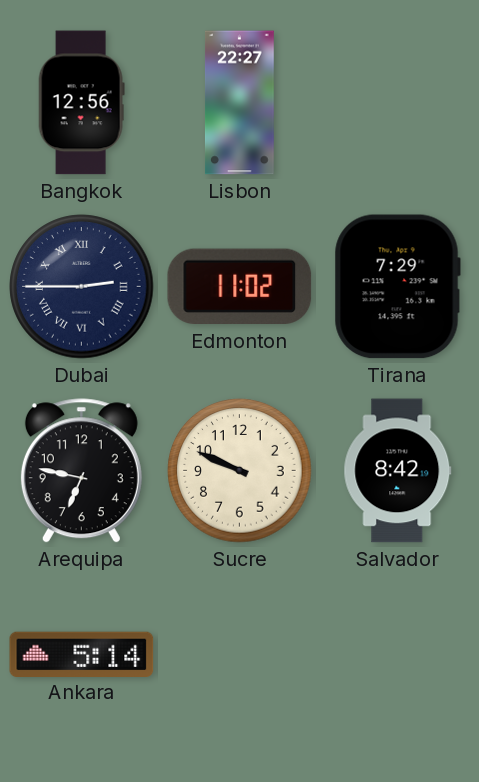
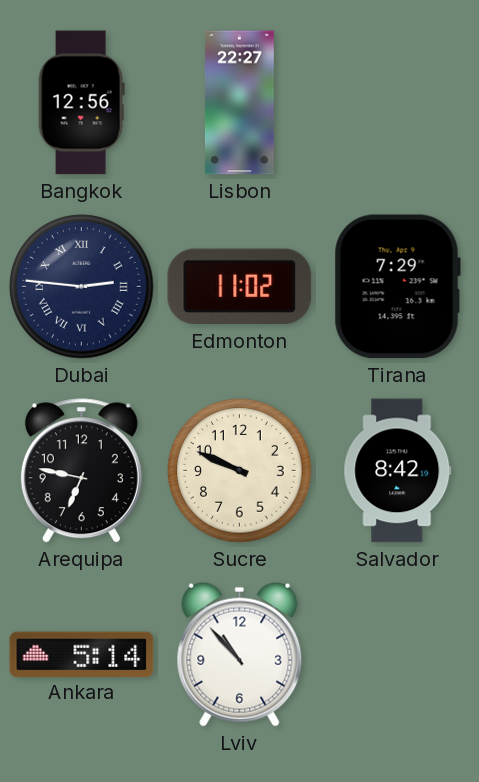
Dubai: 2:45 -> 2:46 (82, 287)
Lviv: none -> 10:53 (240, 654)
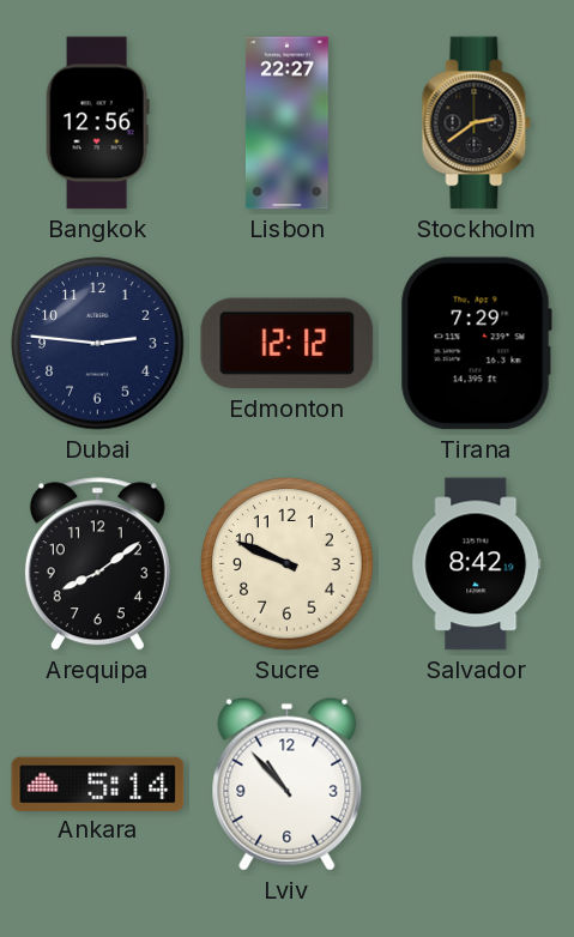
Stockholm: none -> 2:39 (477, 123)
Dubai numerals: Roman -> Arabic (98, 344)
Edmonton: 11:02 -> 12:12 (288, 344)
Arequipa: 6:47 -> 8:09 (97, 564)
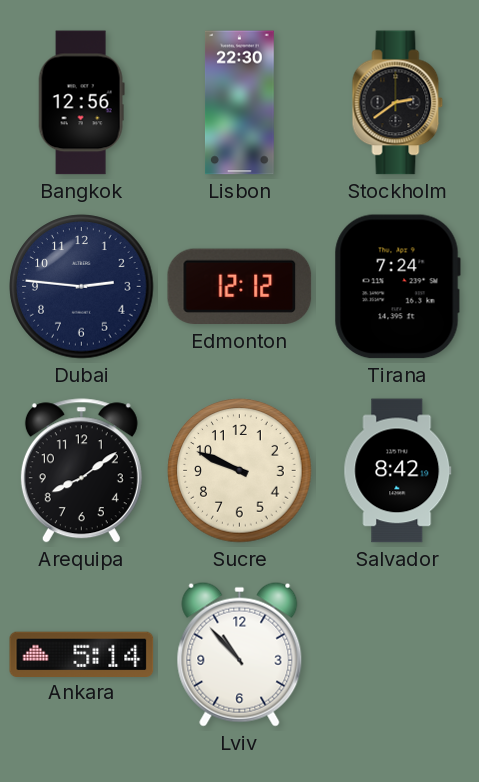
Lisbon: 22:27 -> 22:30 (239, 103)
Tirana: 7:29 -> 7:24 (397, 287)
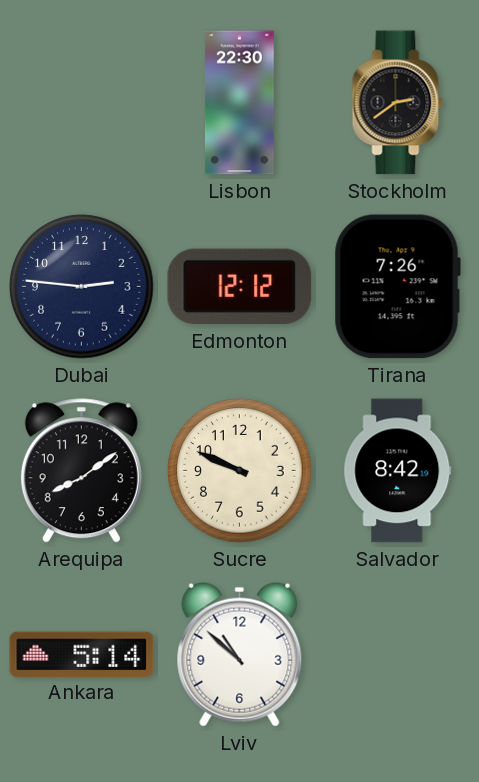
Bangkok: 12:56 -> none (81, 103)
Tirana: 7:24 -> 7:26 (397, 287)
Lviv: 10:53 -> 10:52 (240, 654)
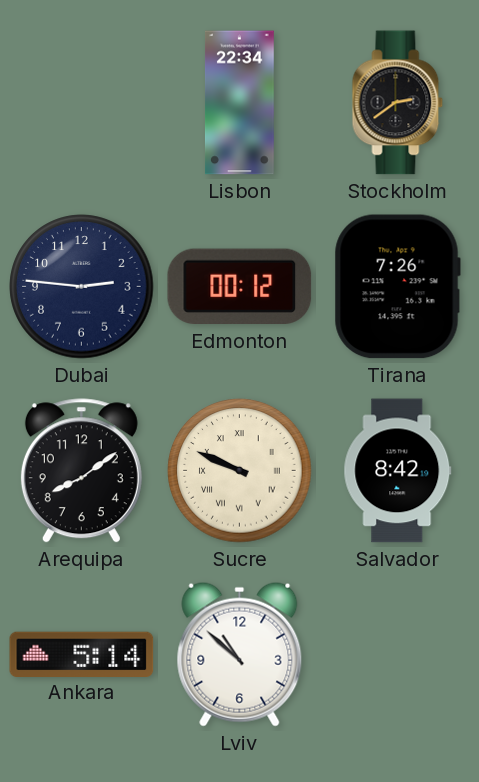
Lisbon: 22:30 -> 22:34 (239, 103)
Edmonton: 12:12 -> 00:12 (240, 287)
Sucre numerals: Arabic -> Roman (240, 471)
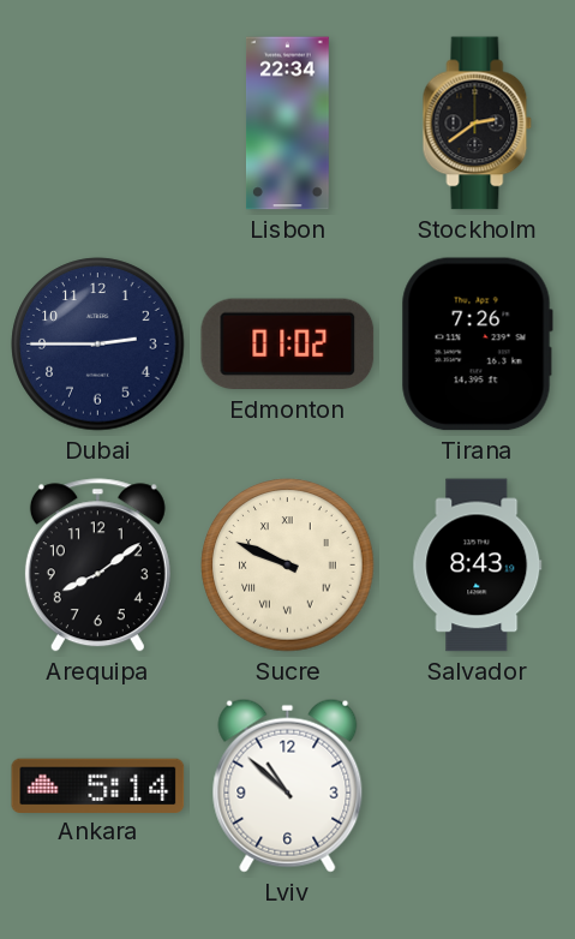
Dubai: 2:46 -> 2:45 (98, 345)
Edmonton: 00:12 -> 01:02 (288, 345)
Salvador: 8:42 -> 8:43 (478, 566)
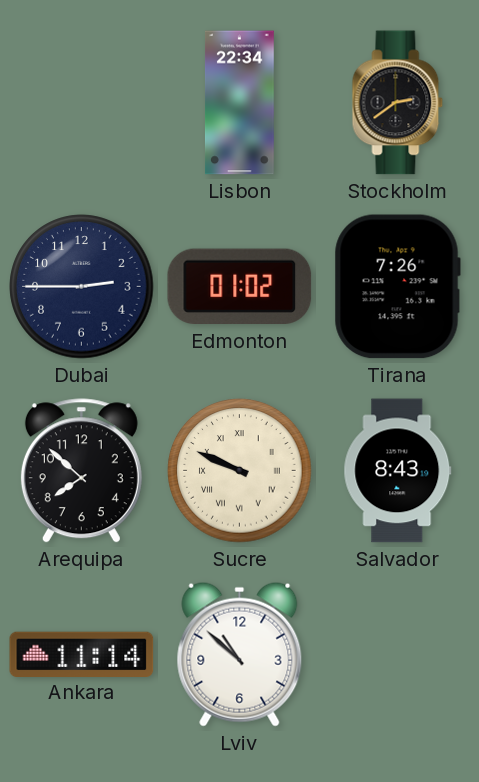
Arequipa: 8:09 -> 7:52 (81, 471)
Ankara: 5:14 -> 11:14 (82, 654)
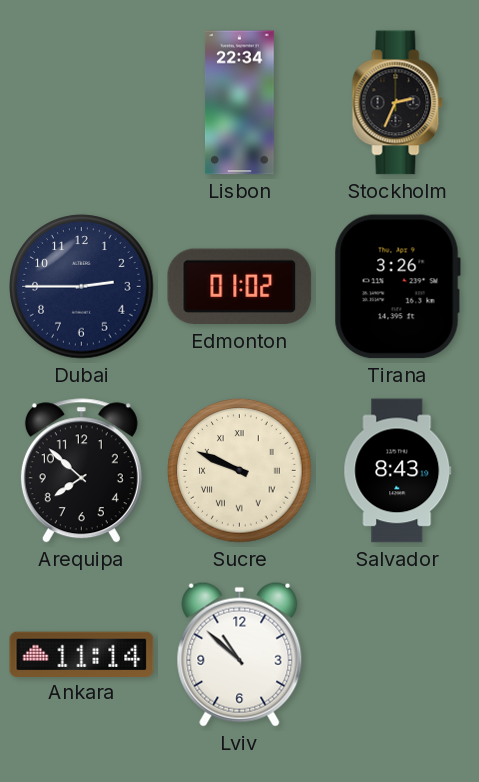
Stockholm: 2:39 -> 2:34 (398, 103)
Tirana: 7:26 -> 3:26 (397, 287)
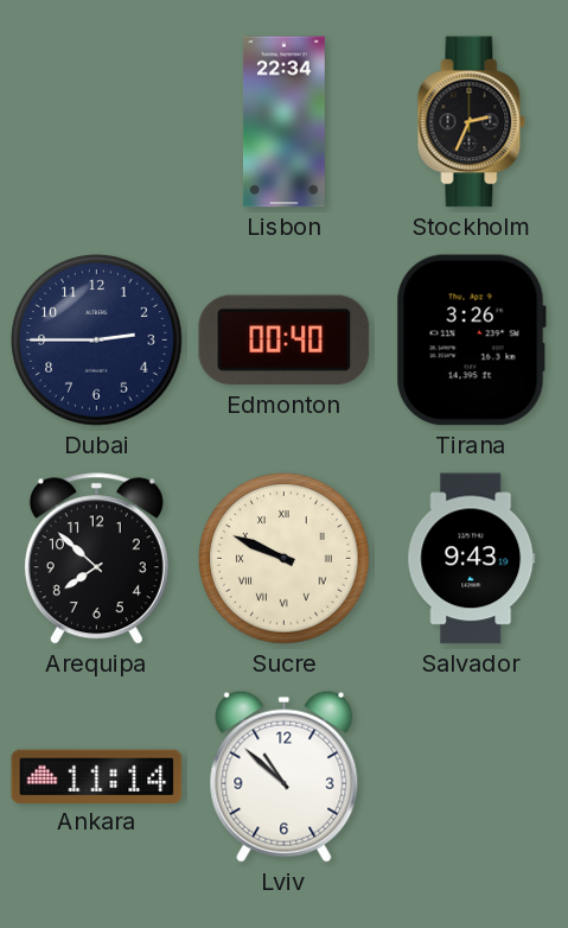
Edmonton: 01:02 -> 00:40 (285, 341)
Salvador: 8:43 -> 9:43 (472, 559)
